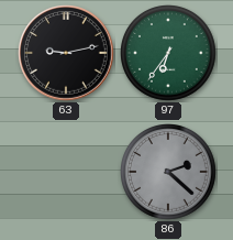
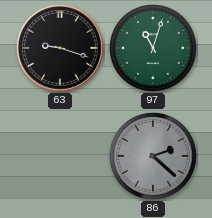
63: 9:13 -> 9:18 (60, 48)
97: 6:36 -> 11:03 (154, 49)
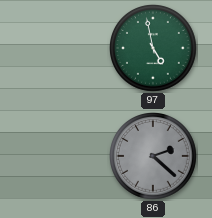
63: 9:18 -> none (60, 48)
97: 11:03 -> 4:58 (154, 49)
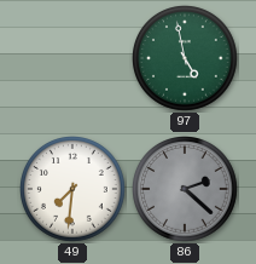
49: none -> 7:31 (74, 190)
